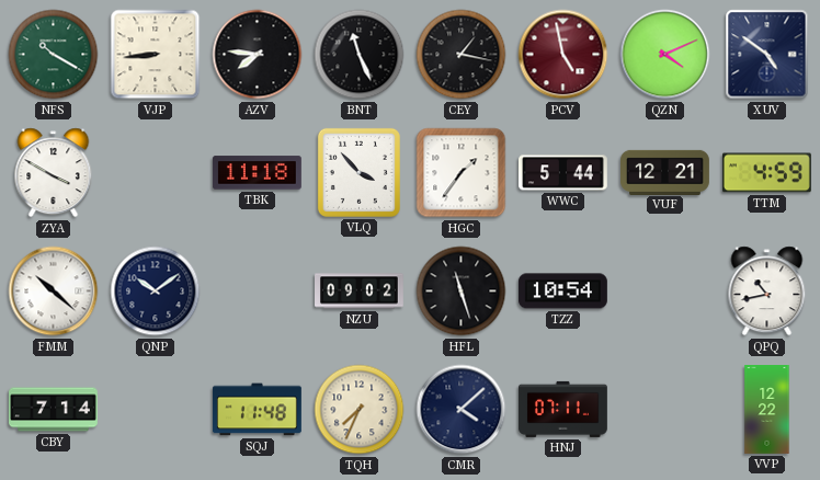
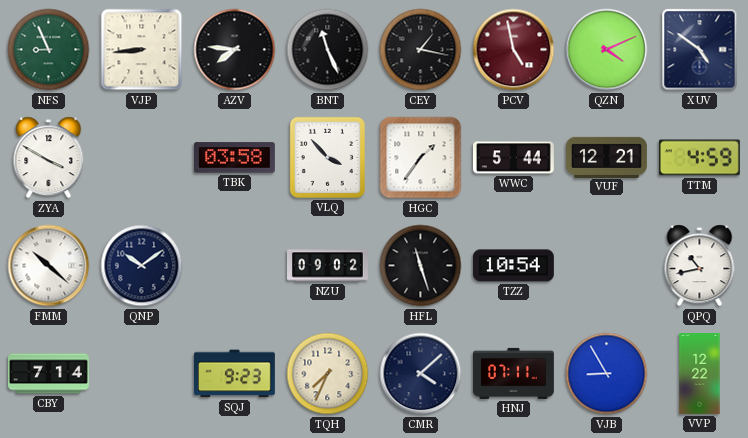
NFS: 10:20 -> 8:56 (49, 50)
TBK: 11:18 -> 03:58 (234, 158)
SQJ: 11:48 -> 9:23 (234, 374)
VJB: none -> 8:55 (607, 374)
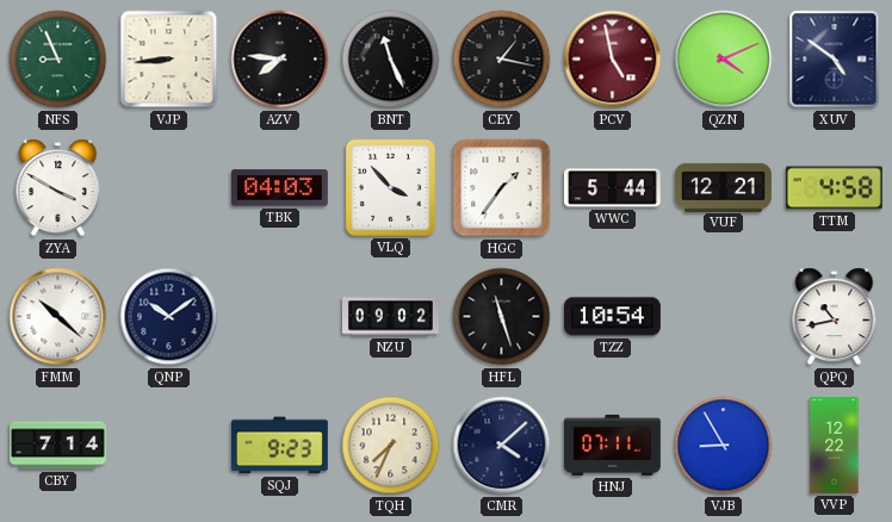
TBK: 03:58 -> 04:03 (279, 188)
TTM: 4:59 -> 4:58 (834, 188)
